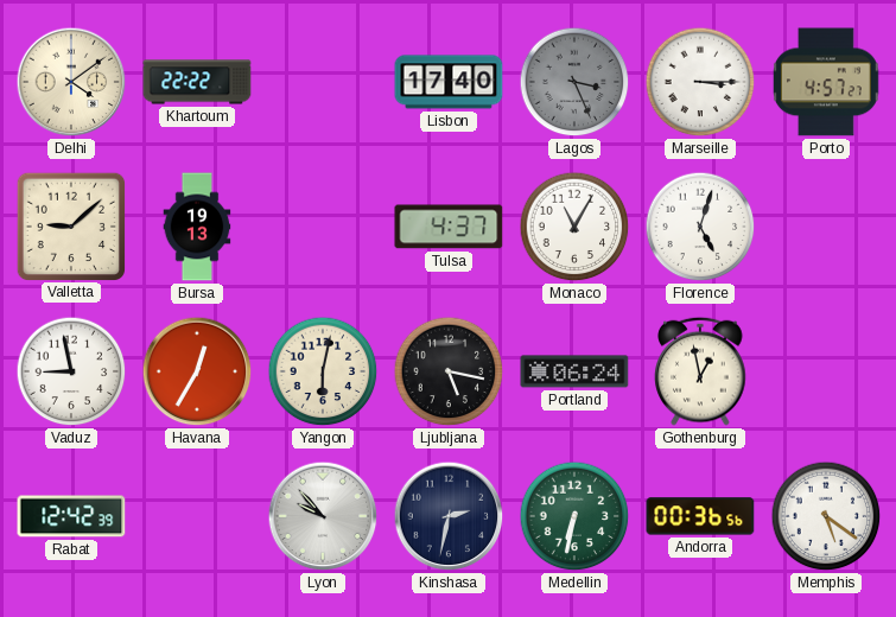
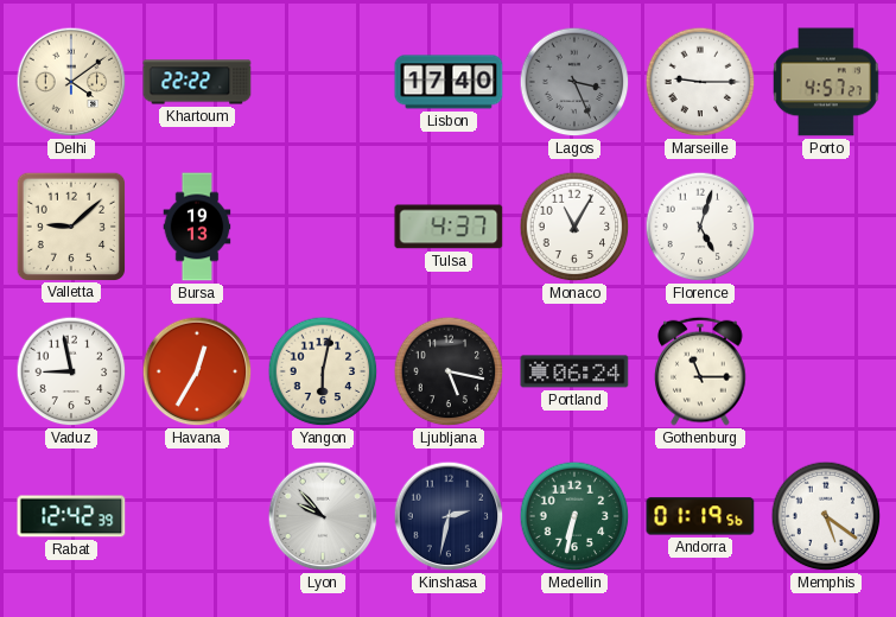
Marseille: 3:15 -> 9:15 (700, 82)
Gothenburg: 12:58 -> 11:15 (700, 371)
Andorra: 00:36 -> 01:19 (700, 516)
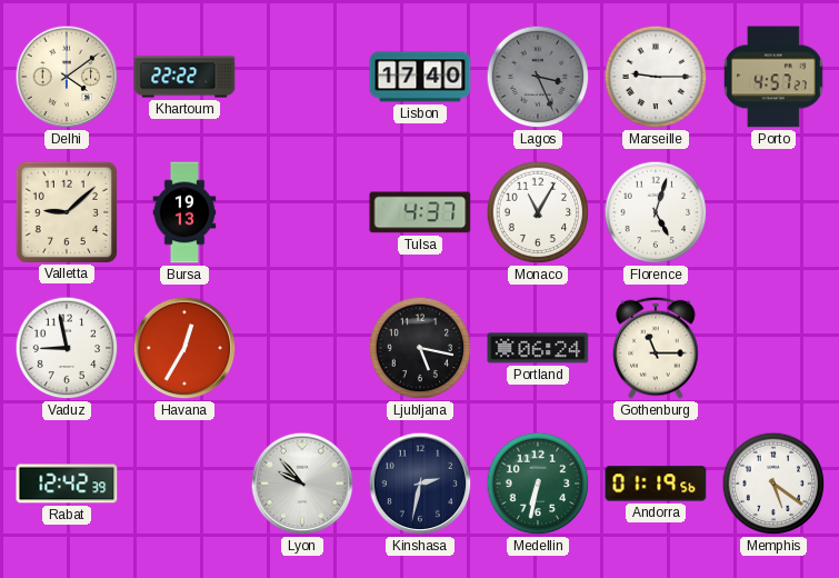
Yangon: 6:02 -> none (323, 371)
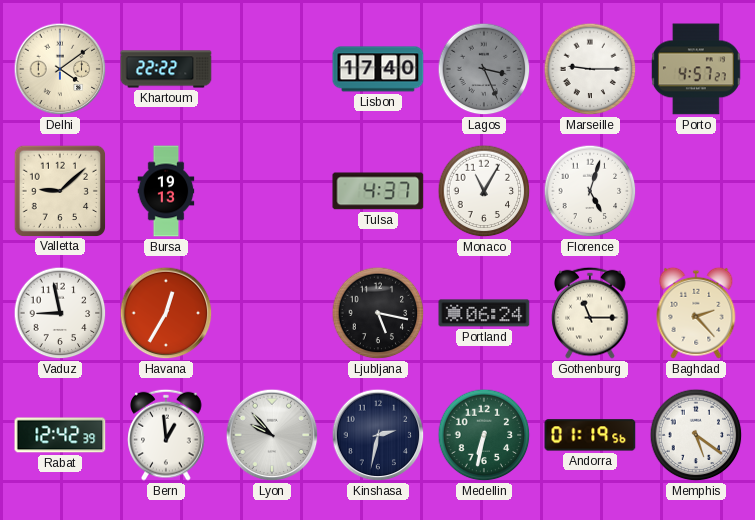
Baghdad: none -> 2:23 (696, 313)
Bern: none -> 12:59 (166, 435)
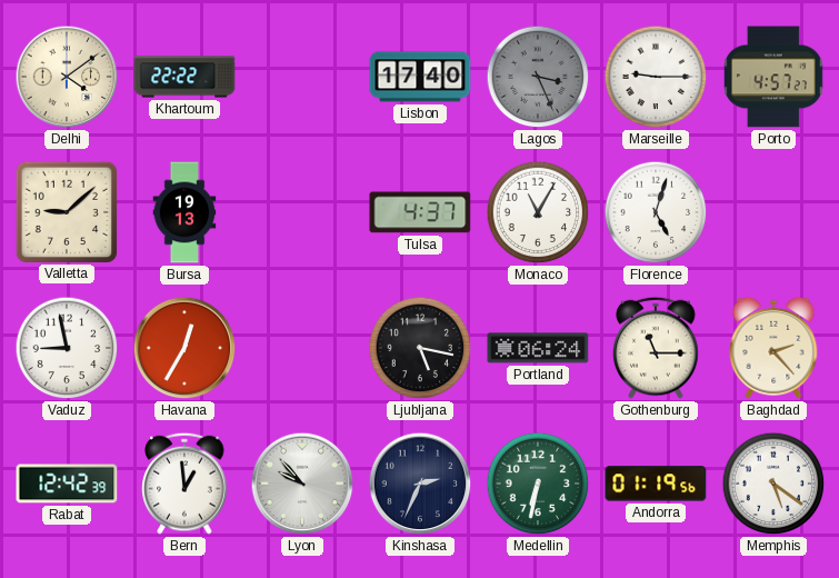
Kinshasa: 2:32 -> 2:34 (420, 484)
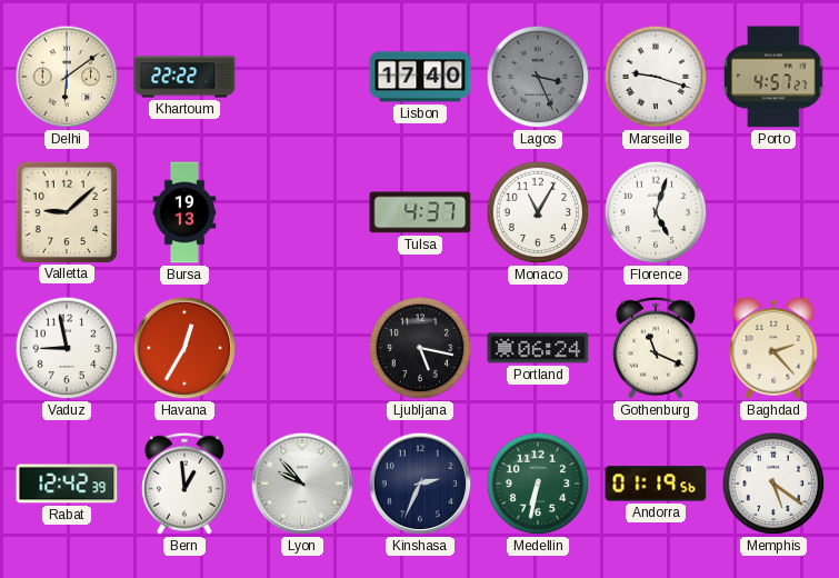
Delhi: 4:09 -> 6:09 (67, 77)
Marseille: 9:15 -> 9:18 (656, 77)
Gothenburg: 11:15 -> 11:19 (656, 348)
